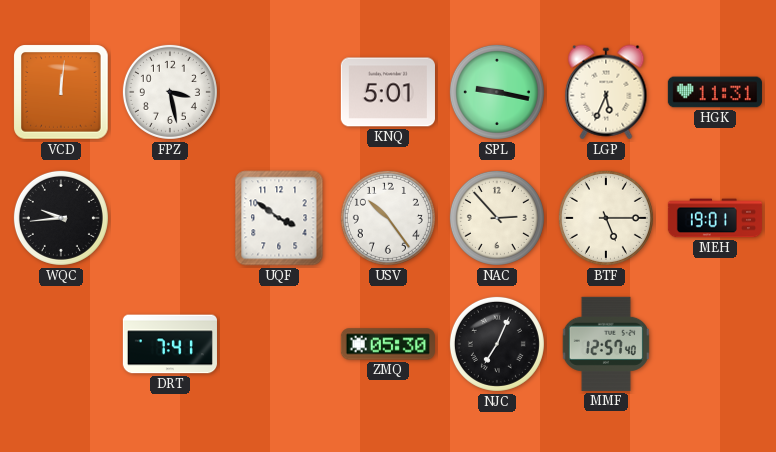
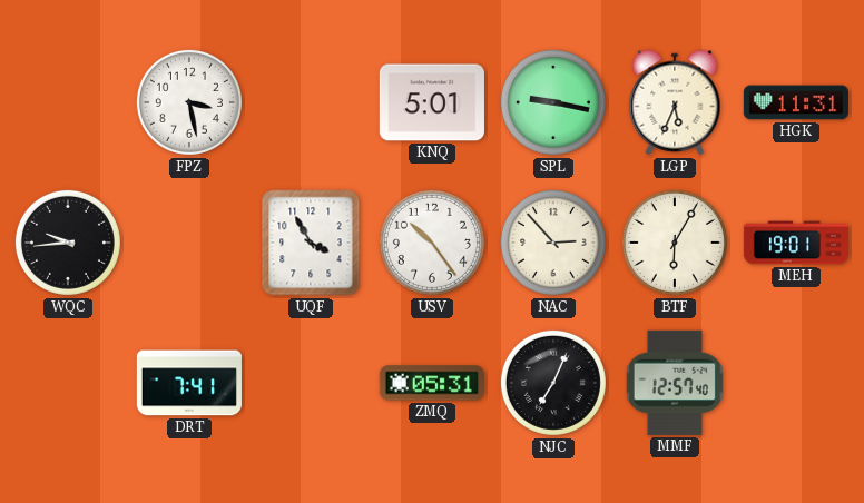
VCD: 12:01 -> none (61, 92)
UQF: 3:51 -> 3:55 (311, 243)
BTF: 5:15 -> 6:05 (675, 243)
ZMQ: 05:30 -> 05:31 (432, 383)
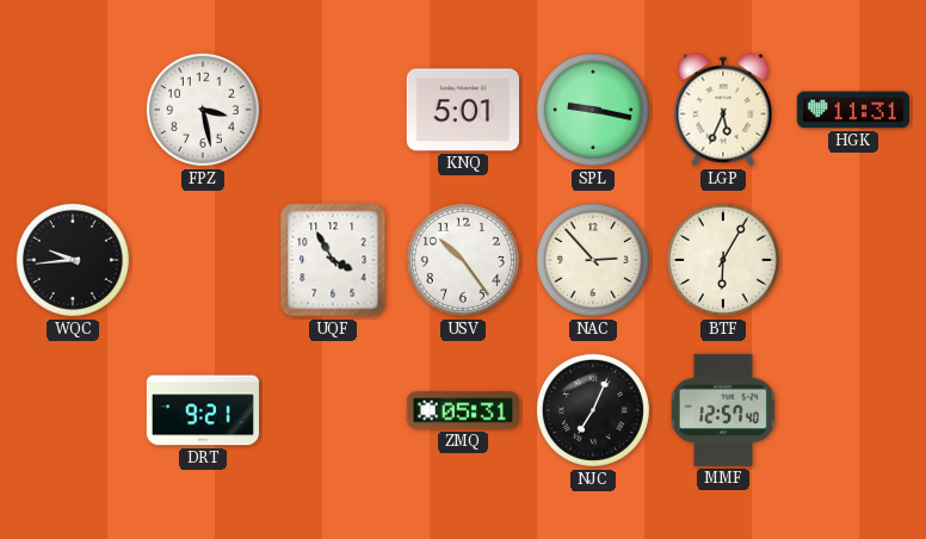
MEH: 19:01 -> none (795, 243)
DRT: 7:41 -> 9:21 (203, 410)
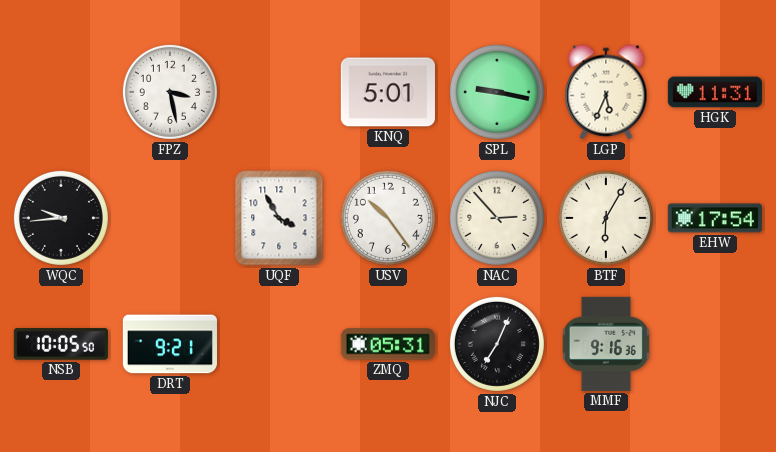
EHW: none -> 17:54 (715, 218)
NSB: none -> 10:05 (61, 344)
MMF: 12:57 -> 9:16 (606, 344)
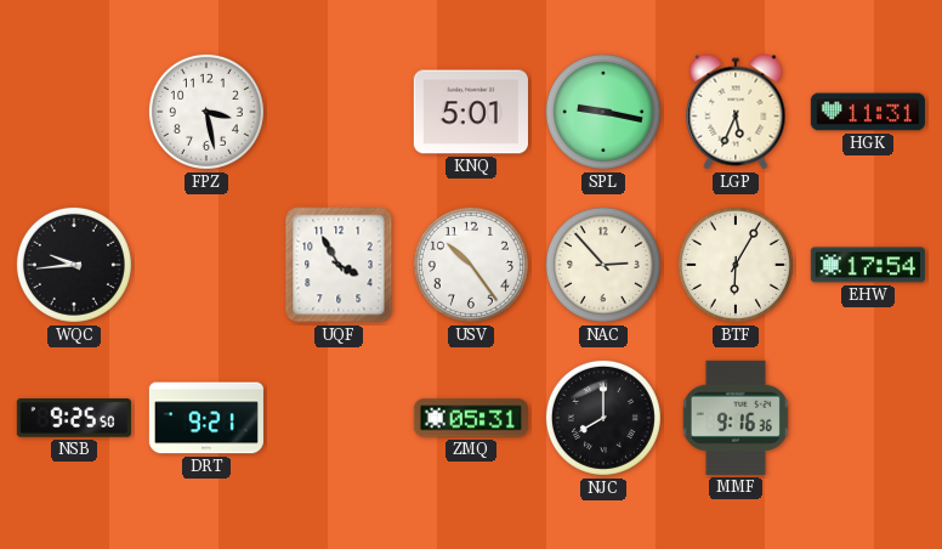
NSB: 10:05 -> 9:25 (74, 418)
NJC: 7:04 -> 8:00 (603, 418)
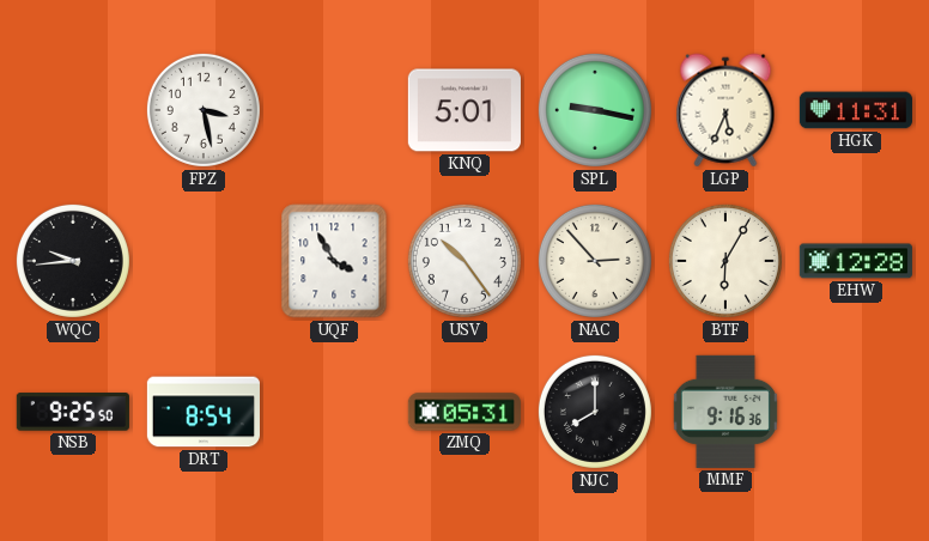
EHW: 17:54 -> 12:28 (856, 261)
DRT: 9:21 -> 8:54 (204, 412)
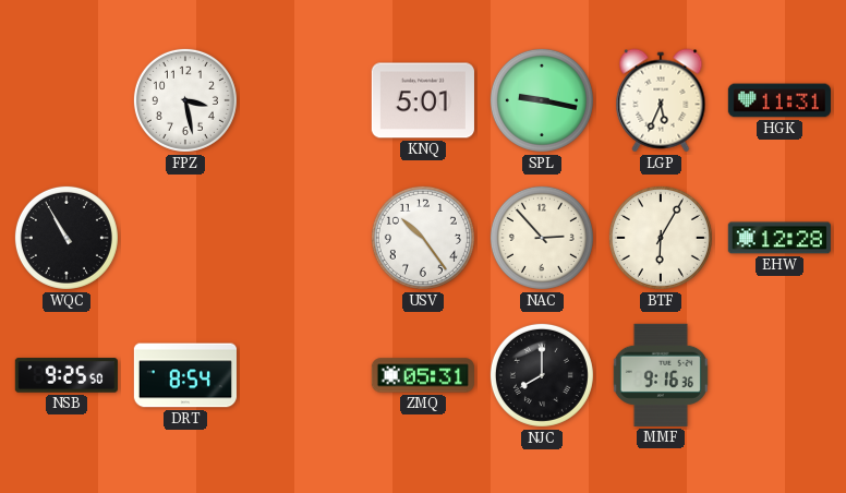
WQC: 9:44 -> 10:55 (67, 238)
UQF: 3:55 -> none (334, 261)
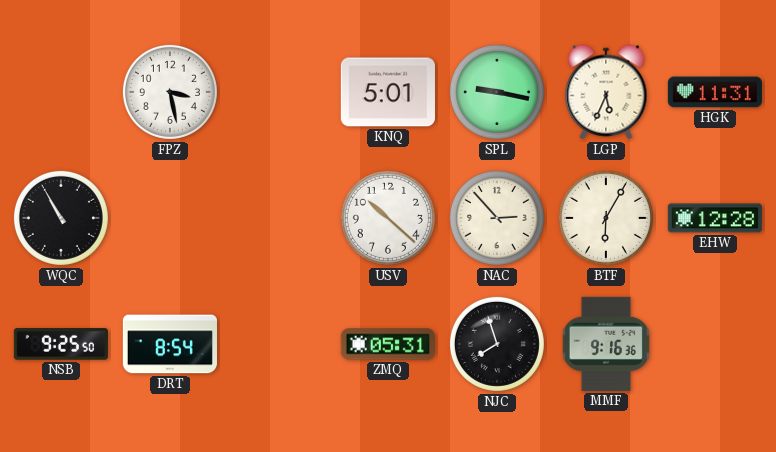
USV: 10:24 -> 10:22 (388, 218)
NJC: 8:00 -> 7:57 (497, 344)
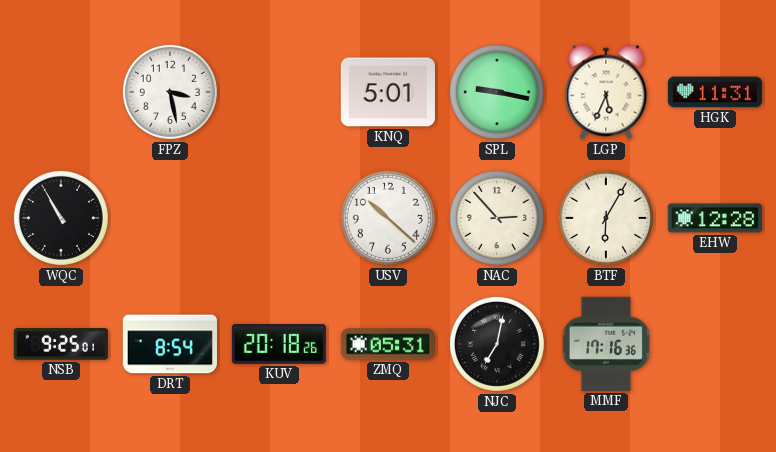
NSB: 9:25:50 -> 9:25:01 (61, 344)
KUV: none -> 20:18 (279, 344)
NJC: 7:57 -> 7:02 (497, 344)
MMF: 9:16 -> 17:16 (606, 344)
